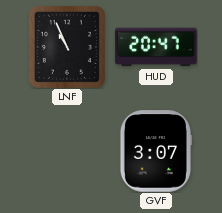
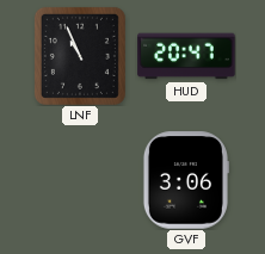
GVF: 3:07 -> 3:06 (185, 180)
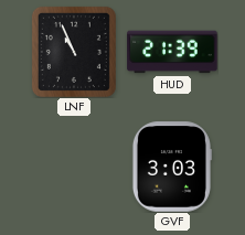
HUD: 20:47 -> 21:39 (172, 52)
GVF: 3:06 -> 3:03 (171, 167)
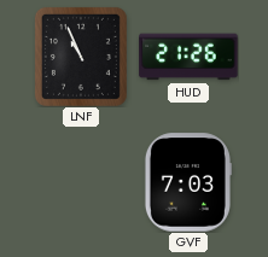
HUD: 21:39 -> 21:26 (188, 57)
GVF: 3:03 -> 7:03 (187, 182)
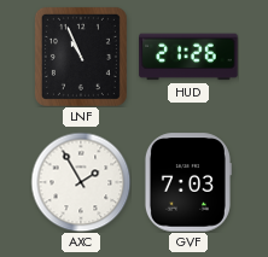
AXC: none -> 1:55 (81, 182)
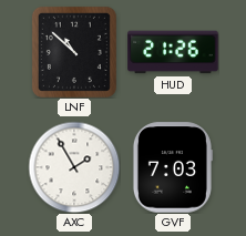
LNF: 10:56 -> 10:52 (74, 52)
